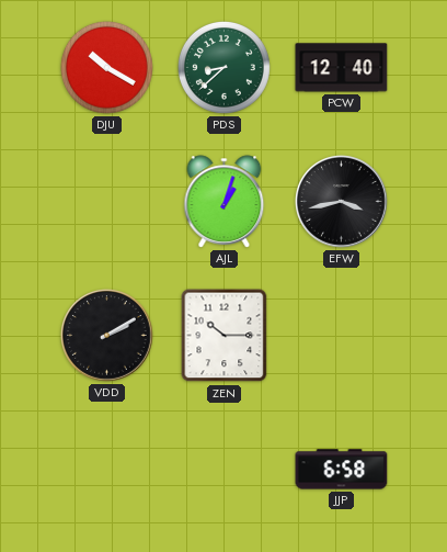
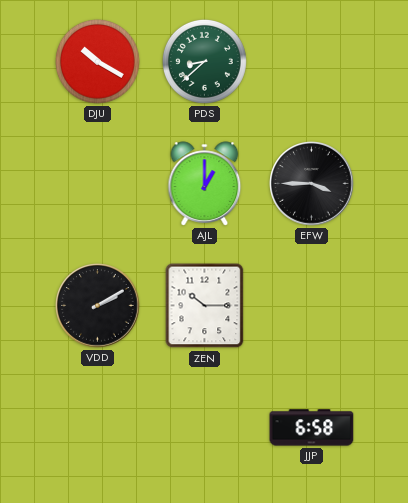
PCW: 12:40 -> none (342, 68)
AJL: 1:03 -> 1:00 (205, 184)
EFW: 3:43 -> 3:45 (312, 184)
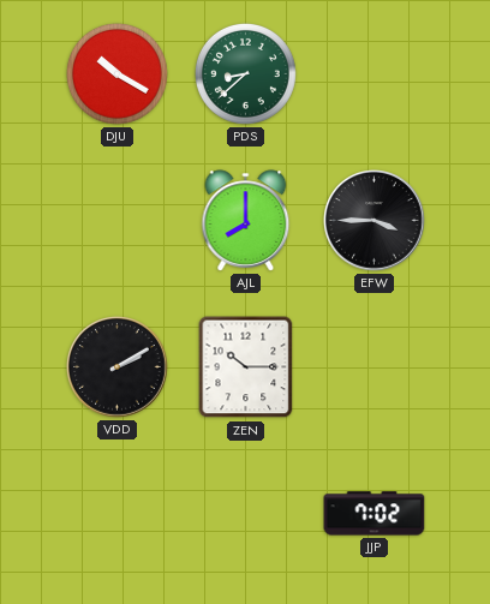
AJL: 1:00 -> 8:00 (246, 221)
JJP: 6:58 -> 7:02 (375, 514)
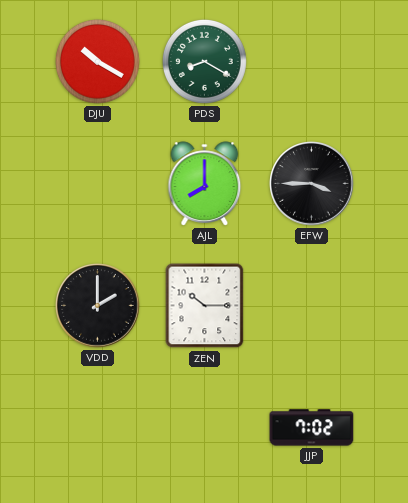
PDS: 8:38 -> 8:20 (204, 61)
VDD: 2:10 -> 2:00 (98, 306)
